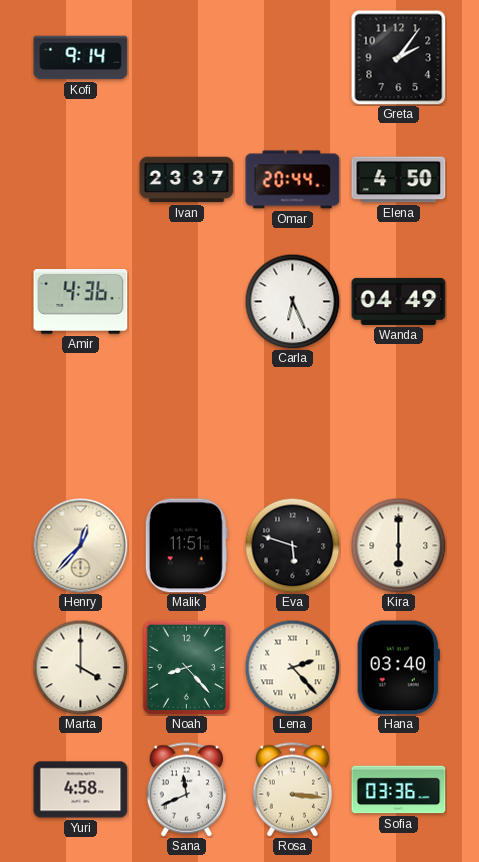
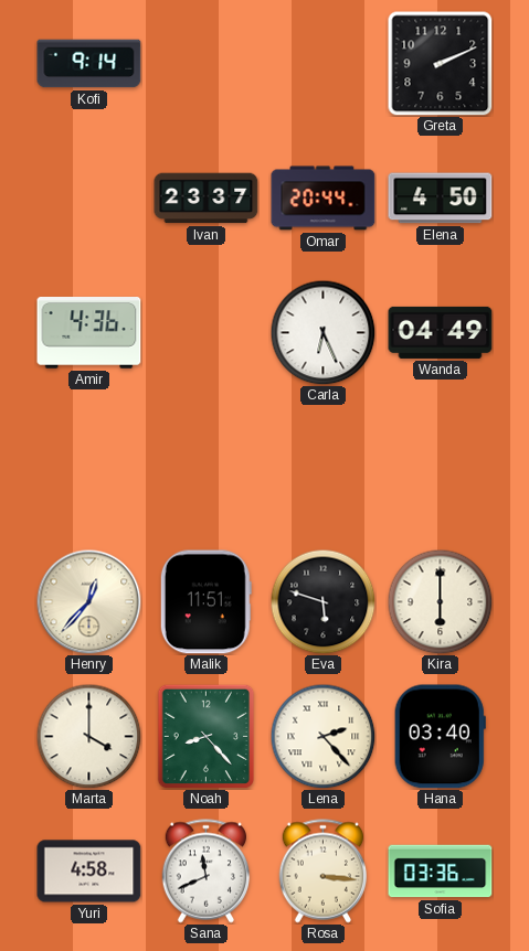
Greta: 2:06 -> 2:11 (440, 63)
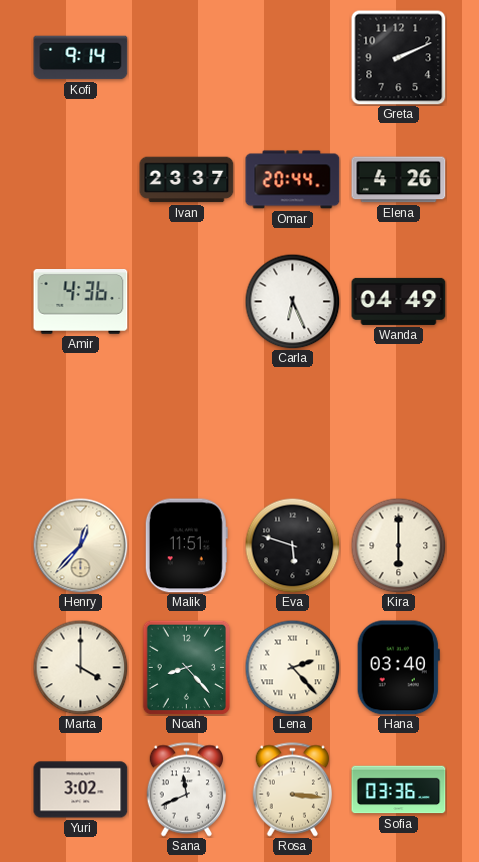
Elena: 4:50 -> 4:26 (399, 180)
Yuri: 4:58 -> 3:02 (81, 790)
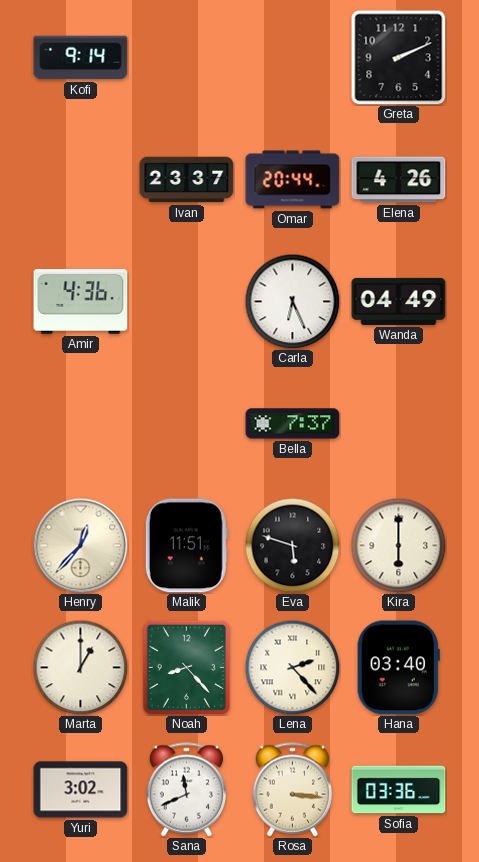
Bella: none -> 7:37 (293, 424)
Marta: 4:00 -> 1:00 (80, 667)
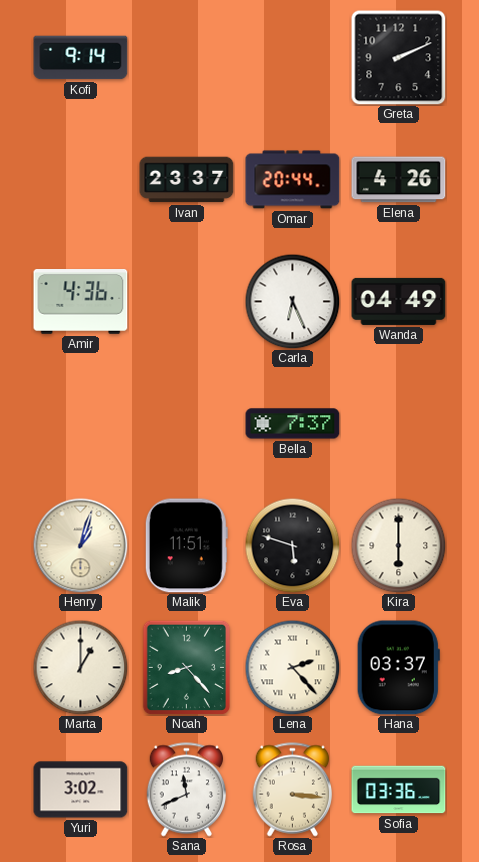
Henry: 12:37 -> 1:03 (80, 545)
Hana: 03:40 -> 03:37 (398, 668)
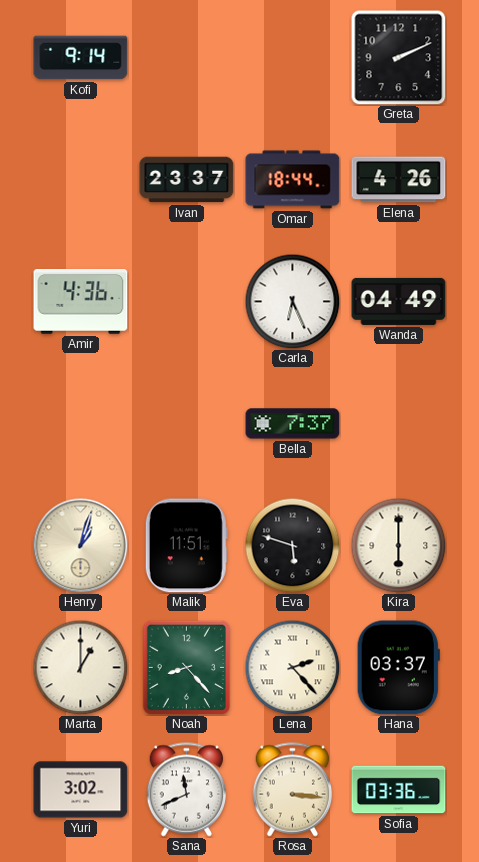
Omar: 20:44 -> 18:44 (293, 180)
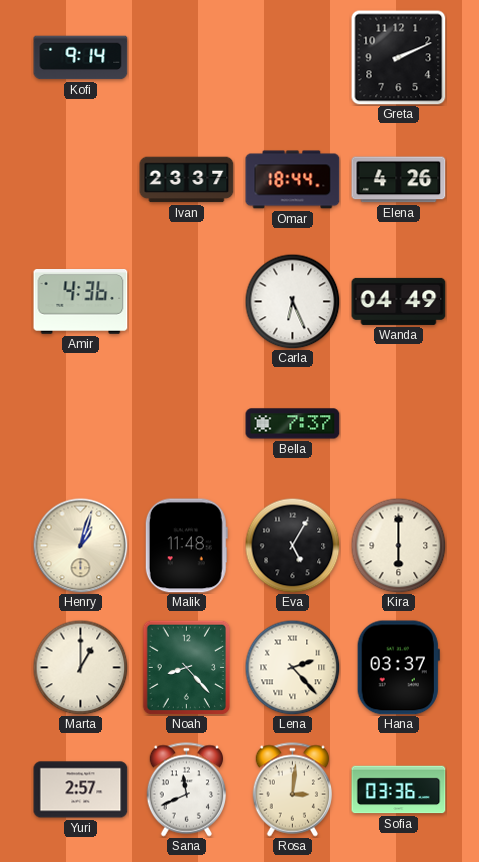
Malik: 11:51 -> 11:48 (186, 546)
Eva: 5:48 -> 5:05 (292, 545)
Yuri: 3:02 -> 2:57 (81, 790)
Rosa: 3:16 -> 3:01 (292, 790)
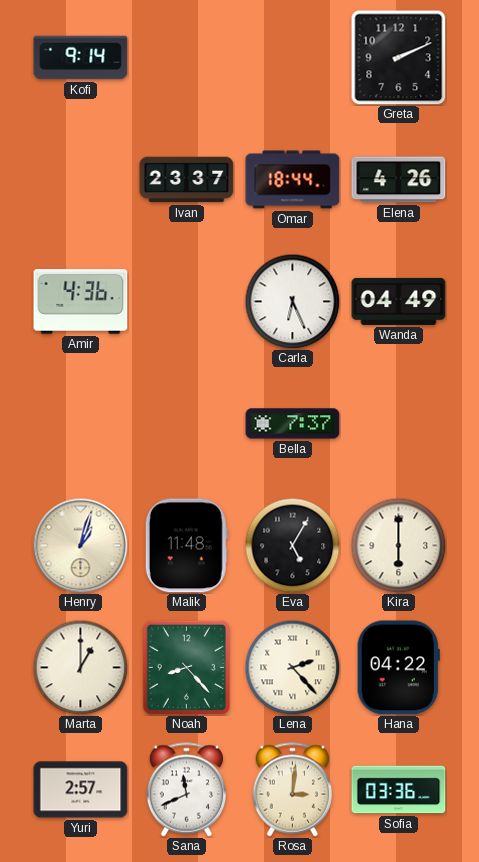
Hana: 03:37 -> 04:22 (398, 668)
